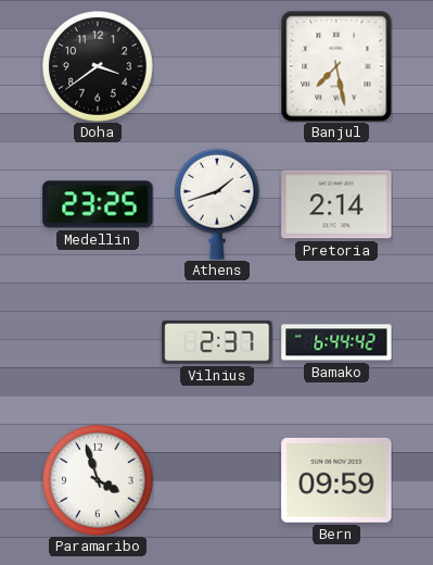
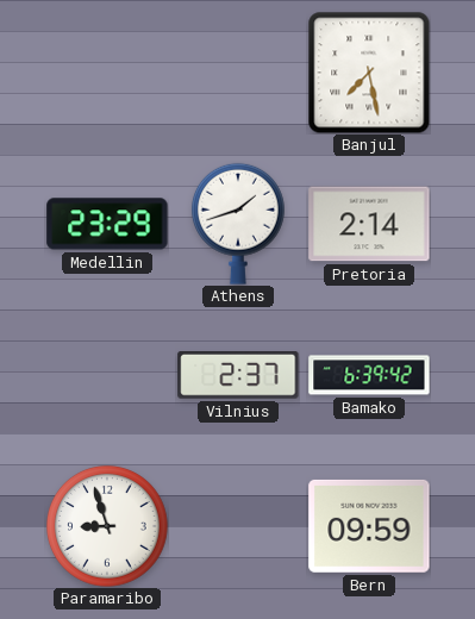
Doha: 3:39 -> none (99, 67)
Medellin: 23:25 -> 23:29 (107, 224)
Bamako: 6:44 -> 6:39 (369, 375)
Paramaribo: 3:57 -> 8:57 (108, 527)
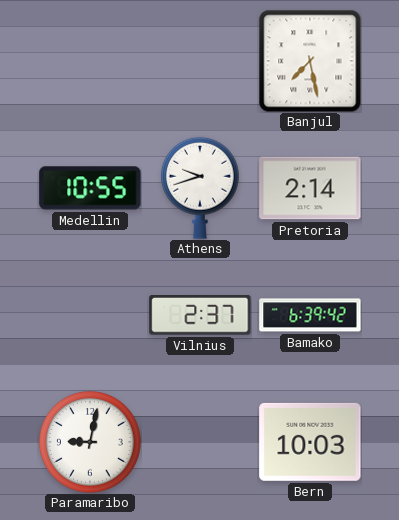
Medellin: 23:29 -> 10:55 (90, 188)
Athens: 1:42 -> 9:42 (201, 188)
Paramaribo: 8:57 -> 9:02 (91, 443)
Bern: 09:59 -> 10:03 (310, 442)
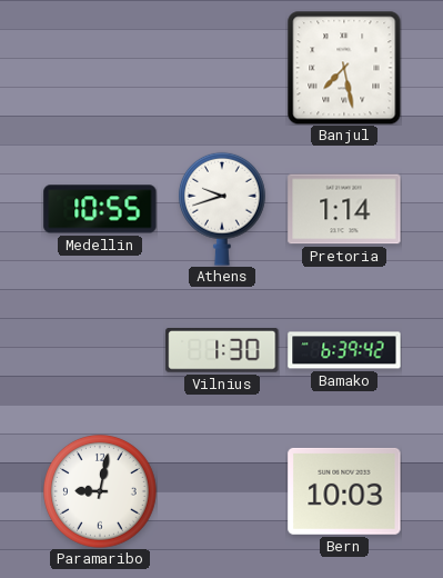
Pretoria: 2:14 -> 1:14 (344, 209)
Vilnius: 2:37 -> 1:30 (222, 351)
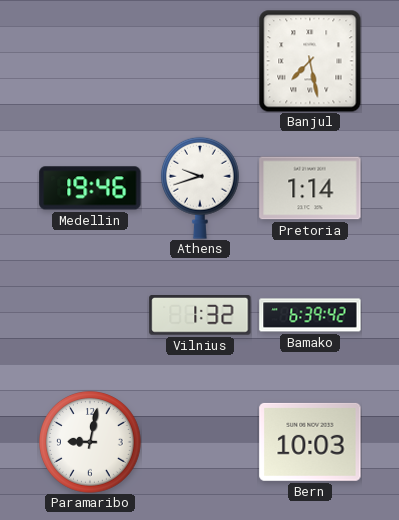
Medellin: 10:55 -> 19:46 (90, 188)
Vilnius: 1:30 -> 1:32 (200, 316)
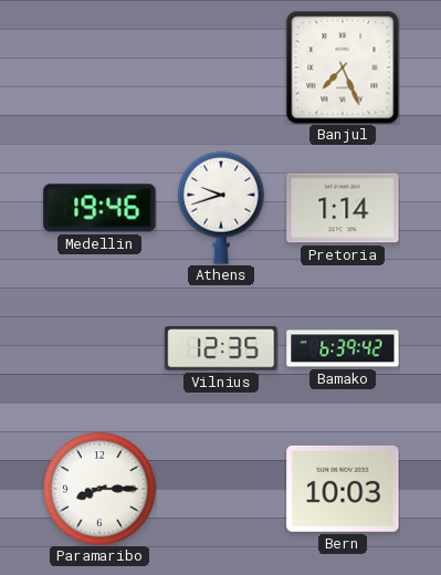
Banjul: 7:28 -> 7:26 (343, 67)
Vilnius: 1:32 -> 12:35 (221, 349)
Paramaribo: 9:02 -> 8:15 (101, 490)
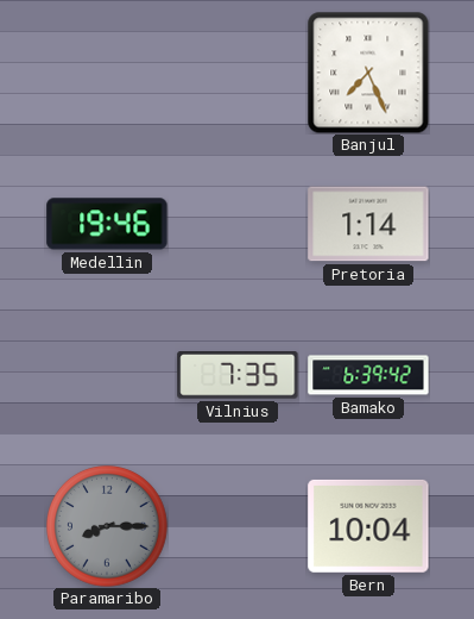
Athens: 9:42 -> none (222, 208)
Vilnius: 12:35 -> 7:35 (238, 376)
Paramaribo dial: white -> grey (108, 527)
Bern: 10:03 -> 10:04 (368, 526)
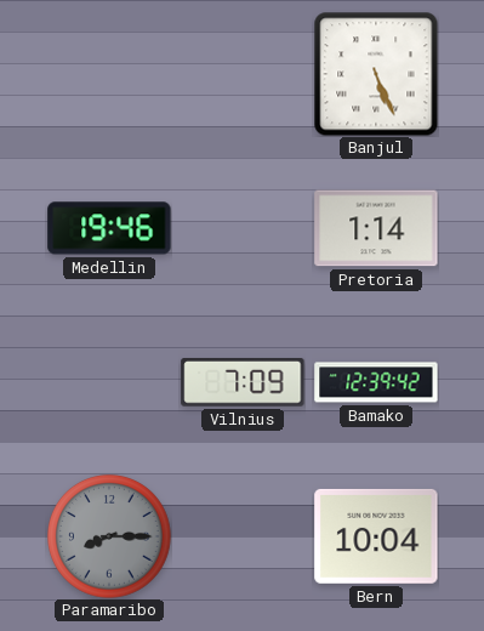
Banjul: 7:26 -> 5:26 (376, 74)
Vilnius: 7:35 -> 7:09 (243, 383)
Bamako: 6:39 -> 12:39 (376, 382)
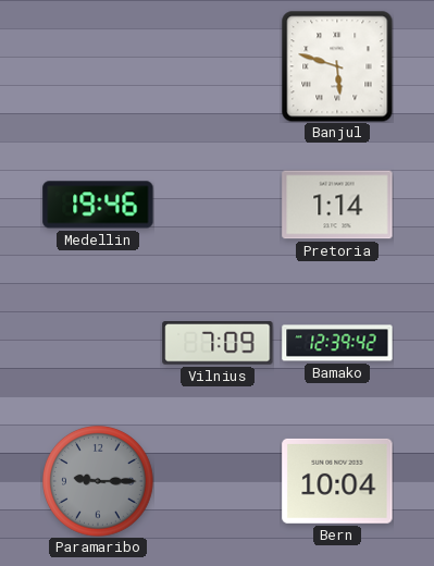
Banjul: 5:26 -> 5:48 (337, 66)
Paramaribo: 8:15 -> 9:15 (99, 482)
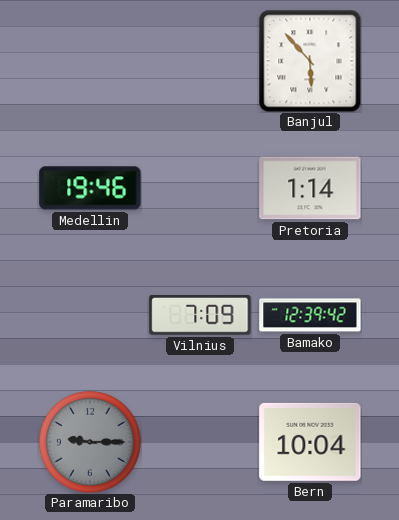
Banjul: 5:48 -> 5:53 (310, 61)
